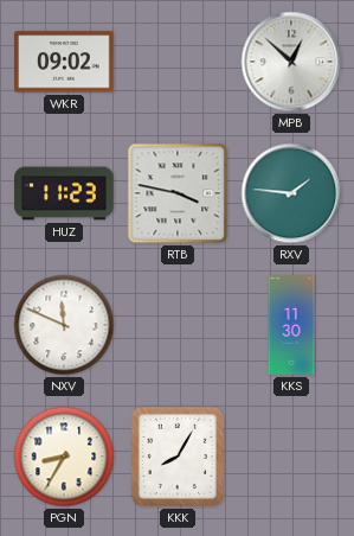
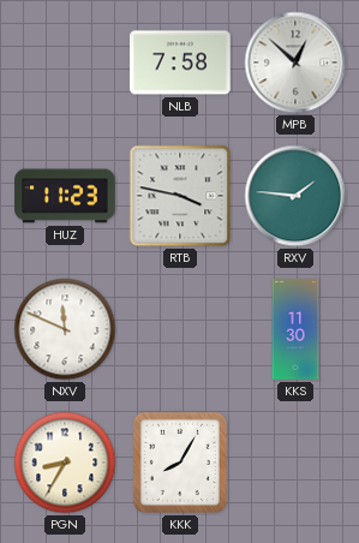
WKR: 09:02 -> none (64, 62)
NLB: none -> 7:58 (180, 62)
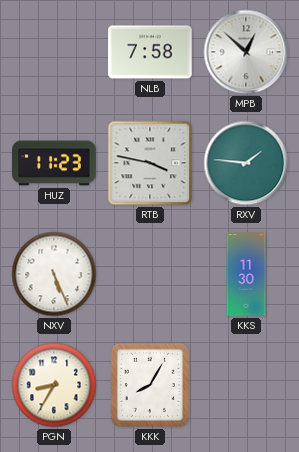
NXV: 11:49 -> 5:26 (54, 274)
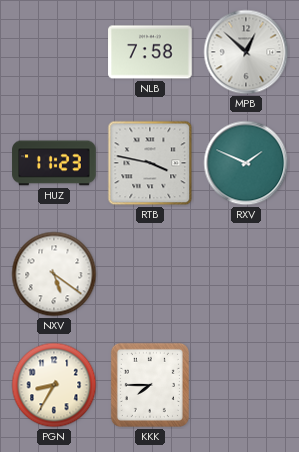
RXV: 1:46 -> 1:49 (246, 163)
NXV: 5:26 -> 5:21 (54, 274)
KKS: 11:30 -> none (246, 274)
KKK: 8:05 -> 7:45 (150, 385)
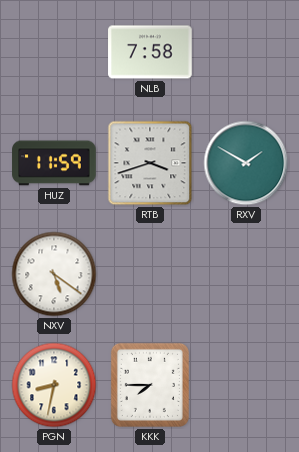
MPB: 12:52 -> none (246, 52)
HUZ: 11:23 -> 11:59 (54, 163)
RTB: 3:47 -> 3:42 (150, 163)
RXV: 1:49 -> 1:50 (246, 163)
PGN: 8:35 -> 8:32 (54, 385)
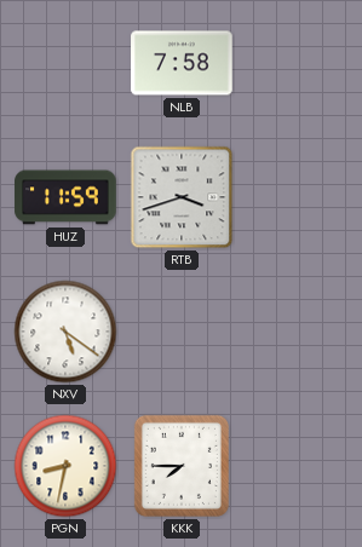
RXV: 1:50 -> none (246, 163)
